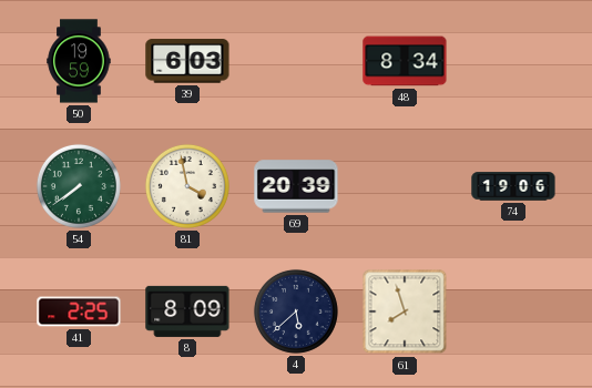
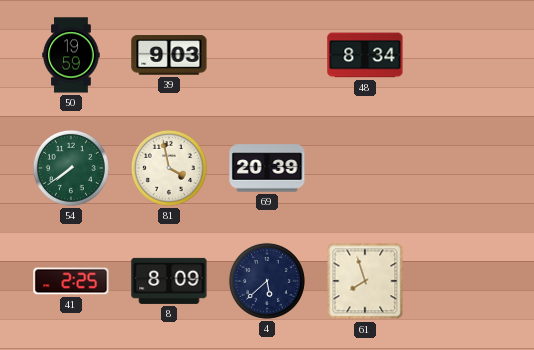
39: 6:03 -> 9:03 (169, 55)
74: 19:06 -> none (513, 186)
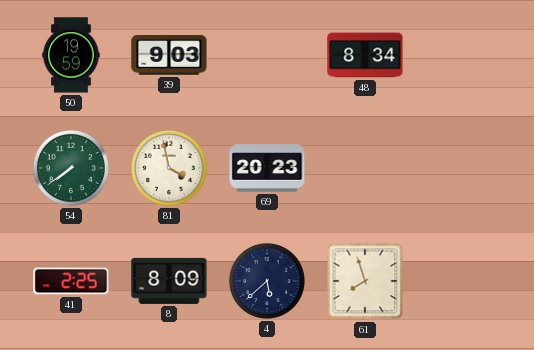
69: 20:39 -> 20:23 (267, 168)
